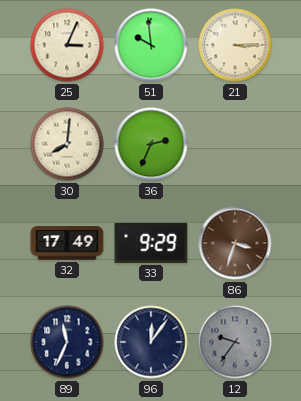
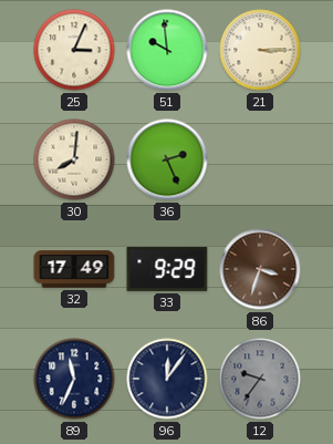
36: 2:34 -> 2:26 (167, 159)
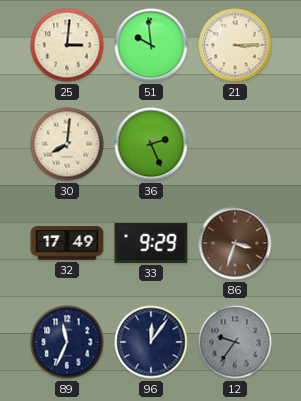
25: 3:04 -> 3:01 (67, 45)
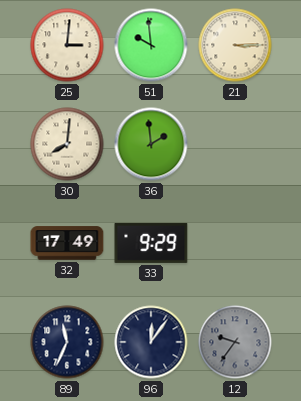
36: 2:26 -> 1:59 (151, 144)
86: 3:33 -> none (235, 243)
